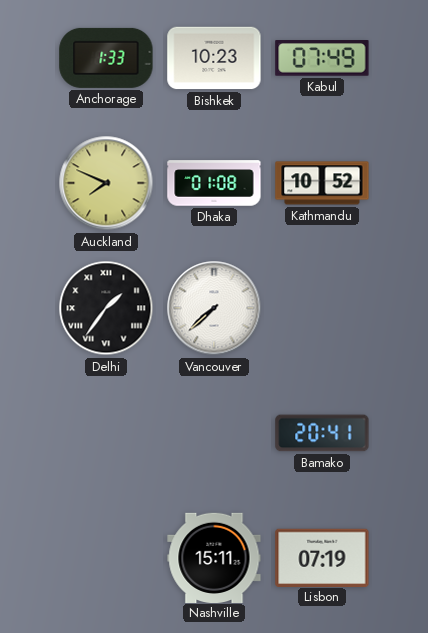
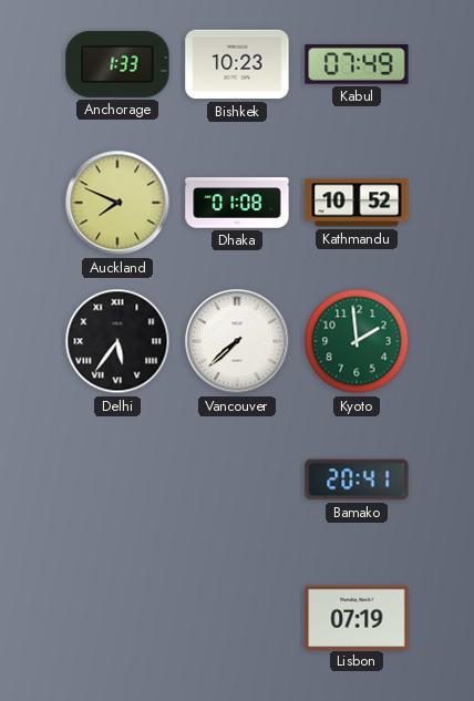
Delhi: 1:36 -> 5:36 (117, 341)
Kyoto: none -> 1:59 (357, 341)
Nashville: 15:11 -> none (214, 557)
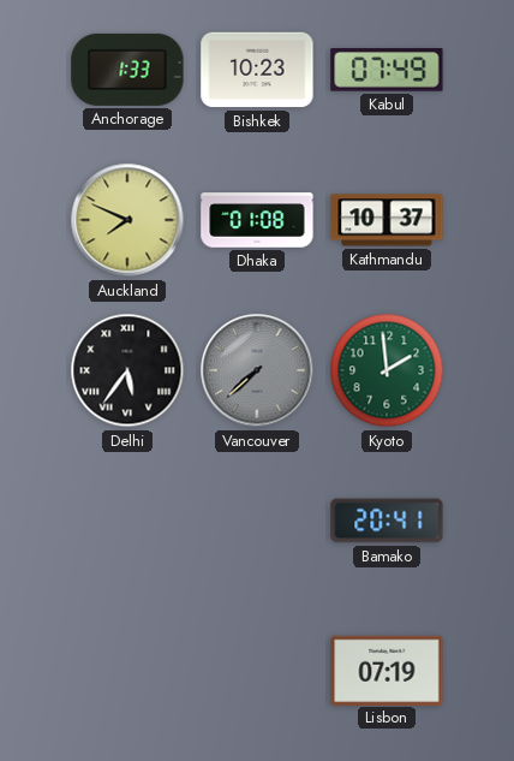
Kathmandu: 10:52 -> 10:37 (387, 220)
Vancouver dial: white -> grey (257, 370)
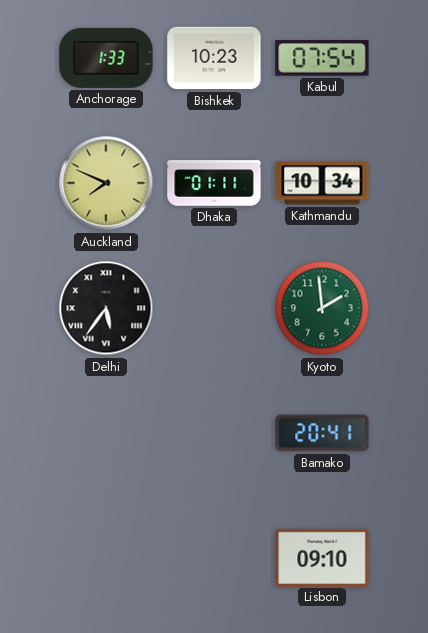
Kabul: 07:49 -> 07:54 (322, 58)
Dhaka: 01:08 -> 01:11 (214, 183)
Kathmandu: 10:37 -> 10:34 (322, 183)
Vancouver: 7:38 -> none (257, 370)
Lisbon: 07:19 -> 09:10 (322, 557)
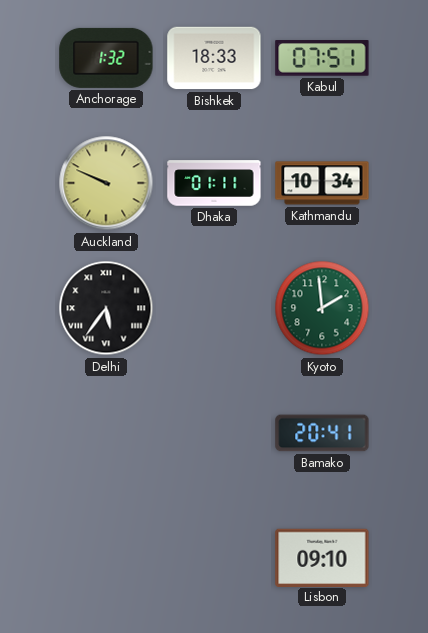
Anchorage: 1:33 -> 1:32 (106, 58)
Bishkek: 10:23 -> 18:33 (214, 58)
Kabul: 07:54 -> 07:51 (322, 58)
Auckland: 7:49 -> 9:49 (106, 183)
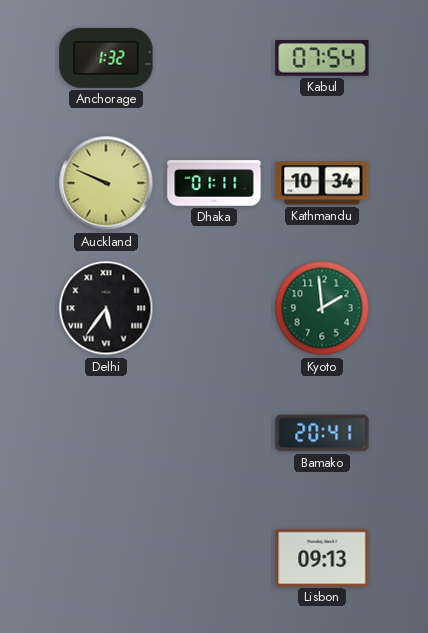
Bishkek: 18:33 -> none (214, 58)
Kabul: 07:51 -> 07:54 (322, 58)
Lisbon: 09:10 -> 09:13 (322, 557)
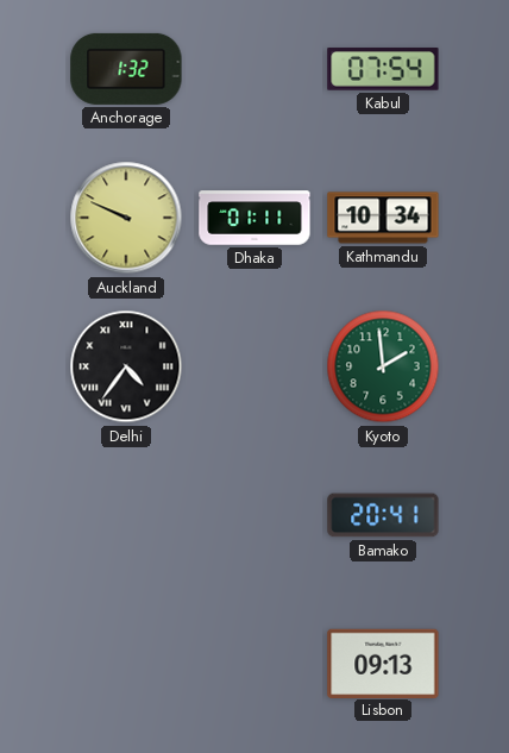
Delhi: 5:36 -> 4:36 (126, 366)
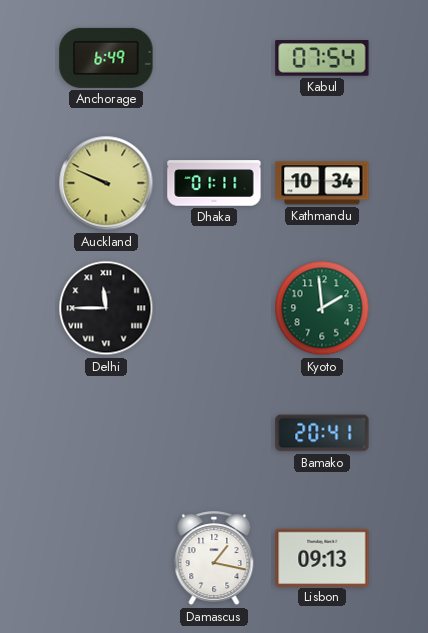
Anchorage: 1:32 -> 6:49 (106, 58)
Delhi: 4:36 -> 11:45 (106, 308)
Damascus: none -> 1:17 (214, 559)
